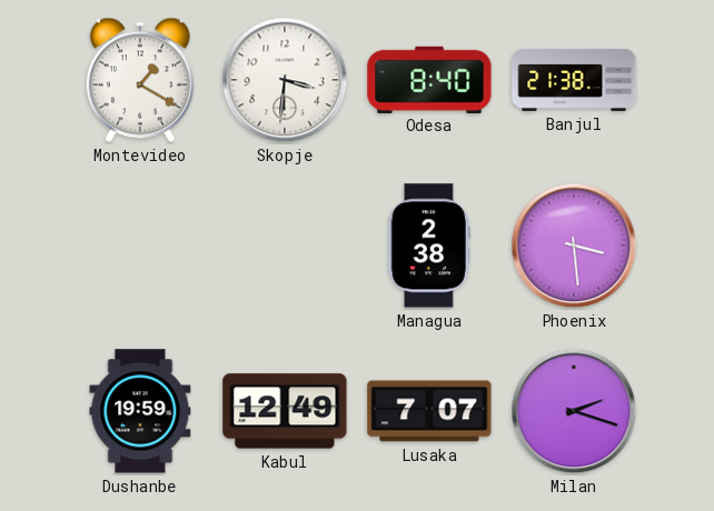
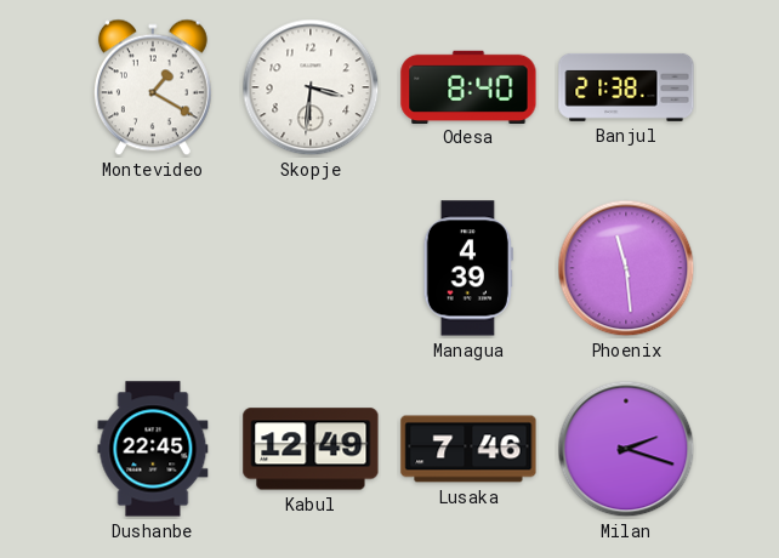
Managua: 2:38 -> 4:39 (468, 268)
Phoenix: 3:29 -> 11:29 (626, 268)
Dushanbe: 19:59 -> 22:45 (153, 449)
Lusaka: 7:07 -> 7:46 (468, 449)
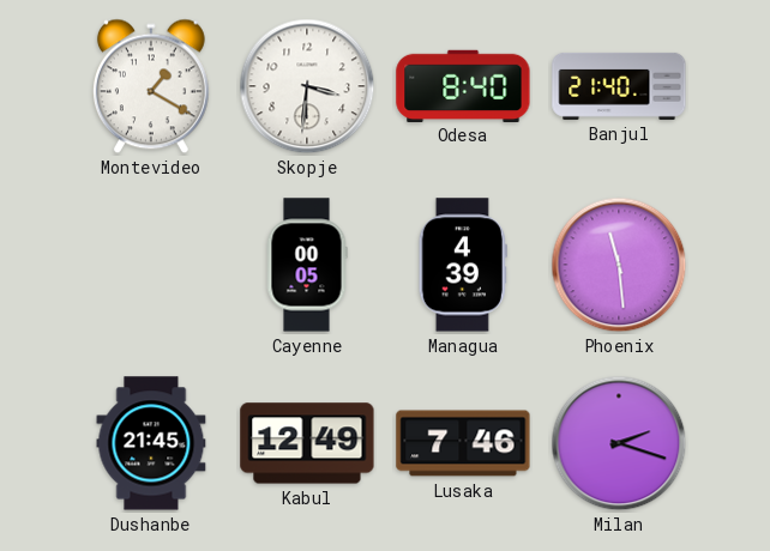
Banjul: 21:38 -> 21:40 (619, 86)
Cayenne: none -> 00:05 (307, 265)
Dushanbe: 22:45 -> 21:45 (151, 443)
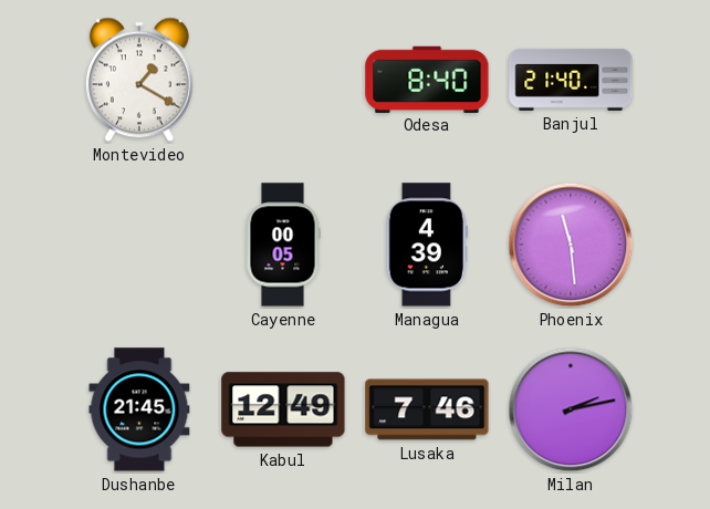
Skopje: 3:31 -> none (307, 86)
Milan: 2:18 -> 2:13 (571, 409)
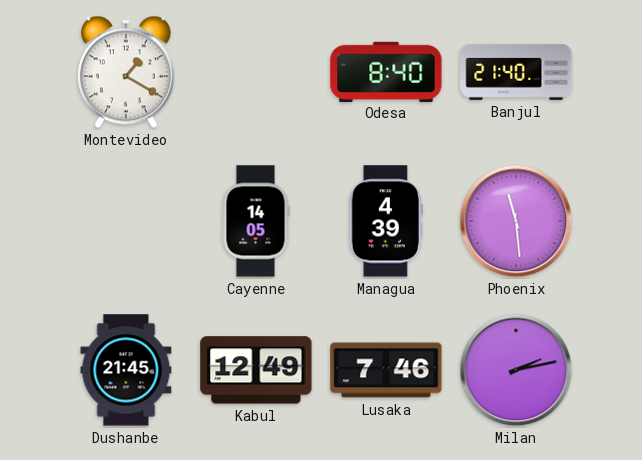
Cayenne: 00:05 -> 14:05 (256, 221)
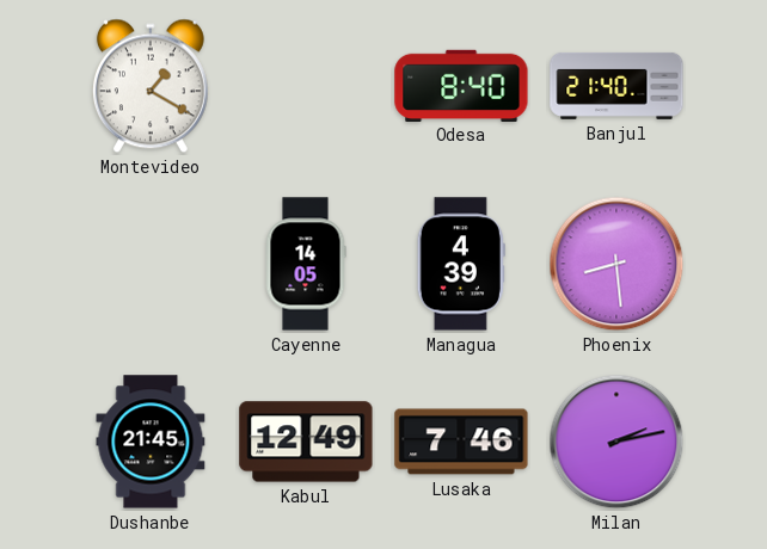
Phoenix: 11:29 -> 8:29 (616, 264)
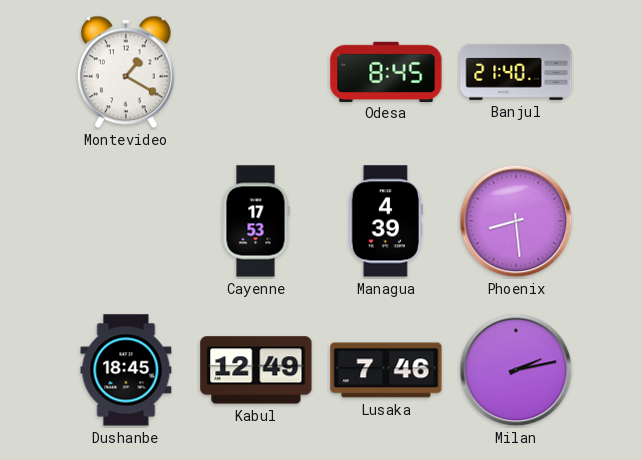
Odesa: 8:40 -> 8:45 (386, 71)
Cayenne: 14:05 -> 17:53 (256, 221)
Dushanbe: 21:45 -> 18:45 (126, 370)
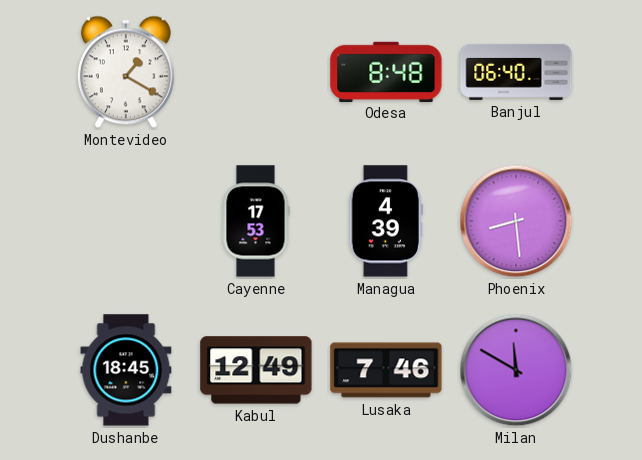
Odesa: 8:45 -> 8:48 (386, 71)
Banjul: 21:40 -> 06:40 (516, 72)
Milan: 2:13 -> 11:50 (516, 370)
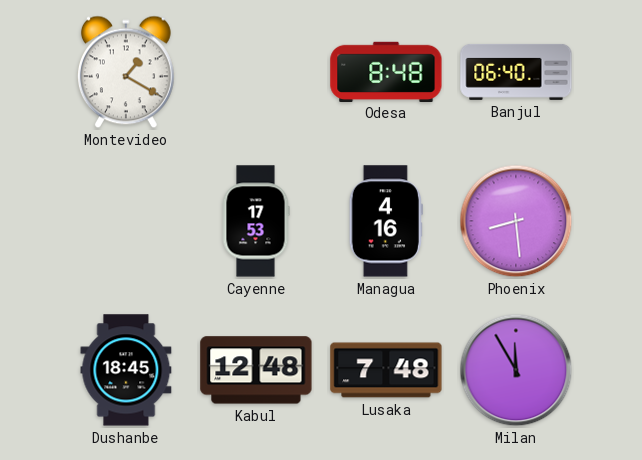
Managua: 4:39 -> 4:16 (386, 221)
Kabul: 12:49 -> 12:48 (256, 370)
Lusaka: 7:46 -> 7:48 (386, 370)
Milan: 11:50 -> 11:55 (516, 370)
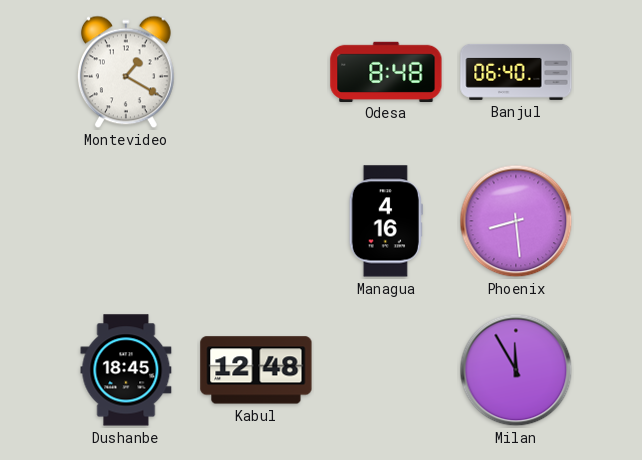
Cayenne: 17:53 -> none (256, 221)
Lusaka: 7:48 -> none (386, 370)
